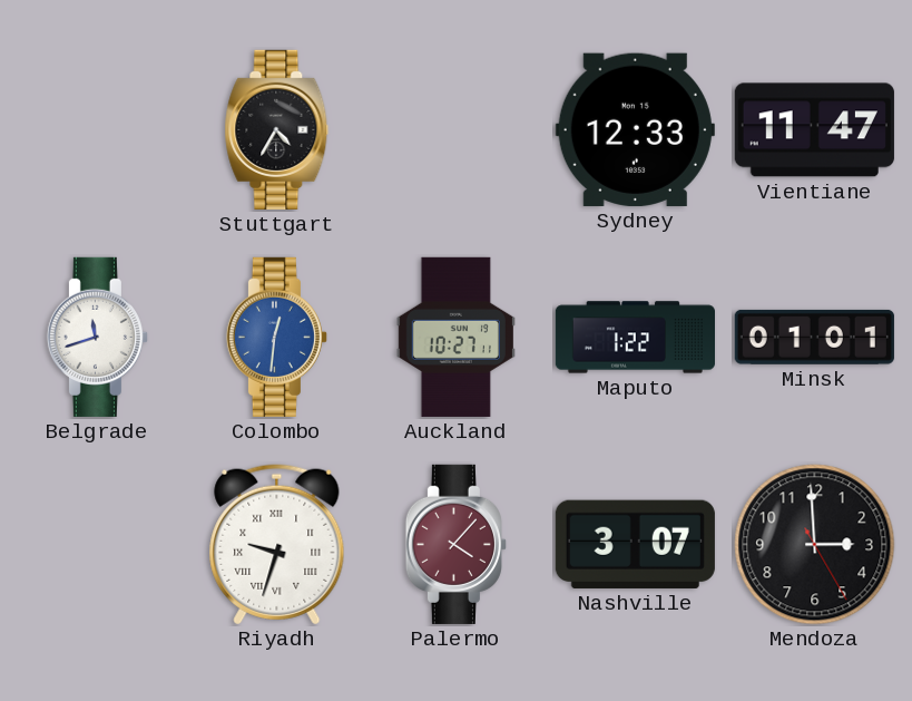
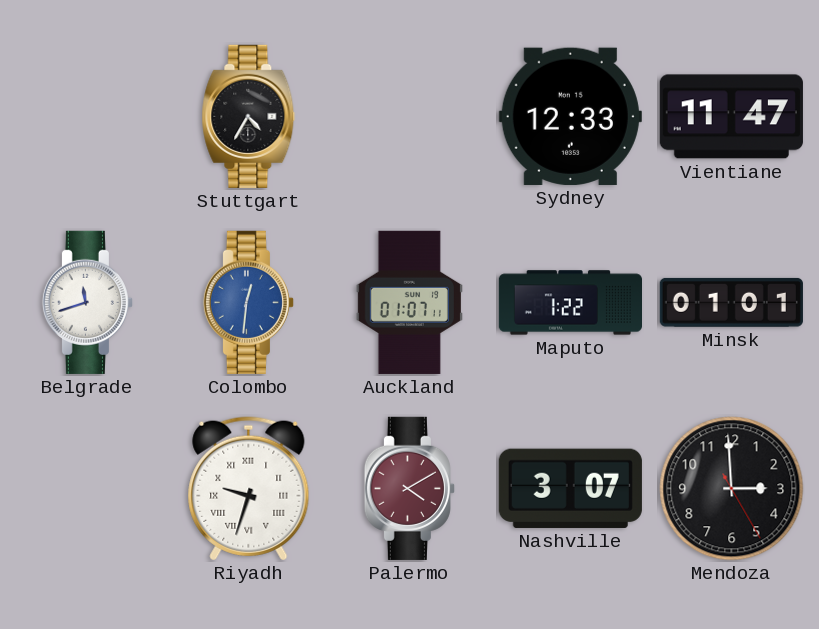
Auckland: 10:27 -> 01:07 (409, 302)
Palermo: 4:07 -> 4:10 (409, 488)
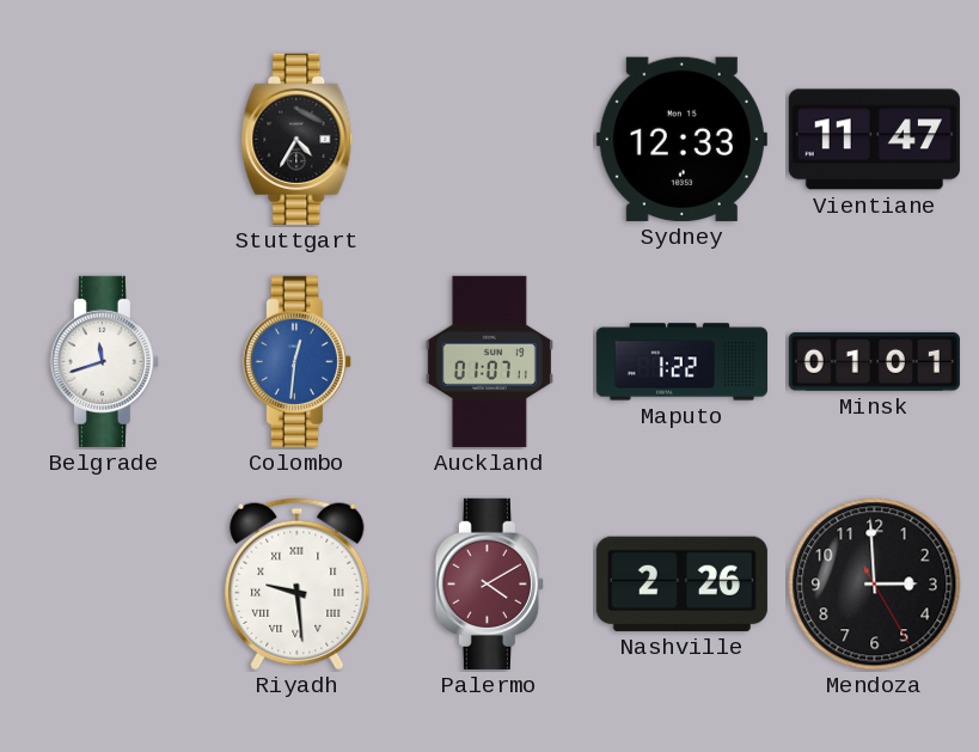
Riyadh: 9:33 -> 9:29 (298, 585)
Nashville: 3:07 -> 2:26 (681, 583)
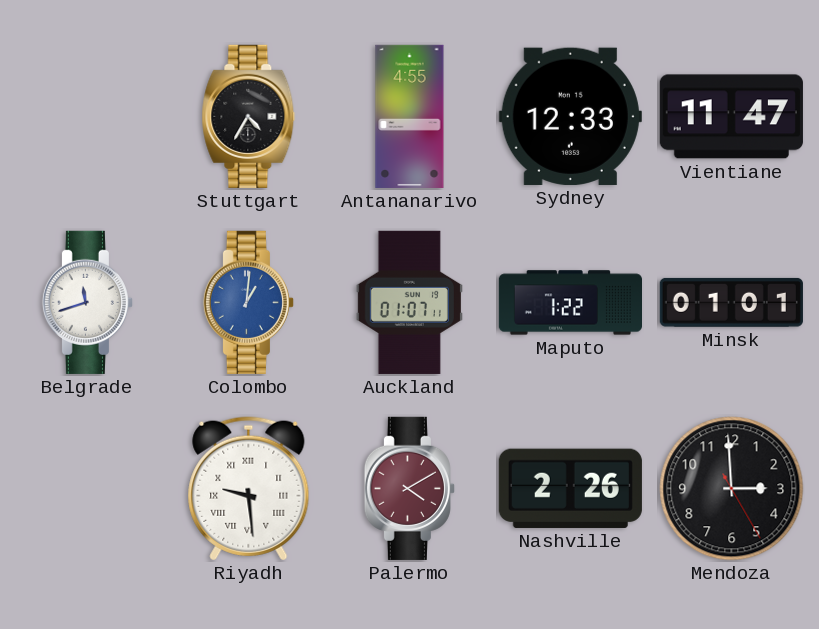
Antananarivo: none -> 4:55 (410, 116)
Colombo: 12:31 -> 1:01 (248, 302)
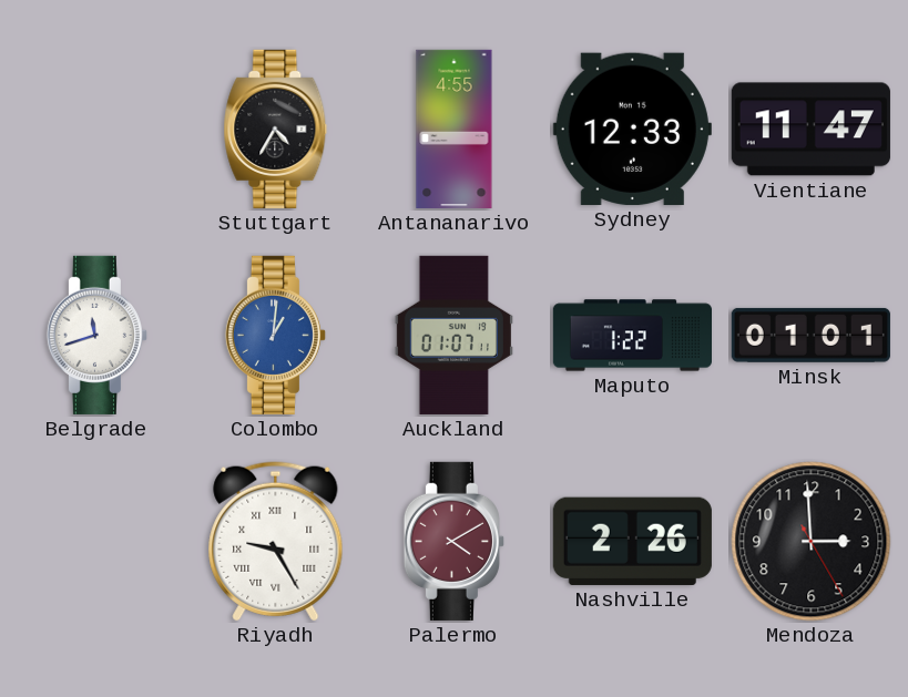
Riyadh: 9:29 -> 9:25 (276, 542)
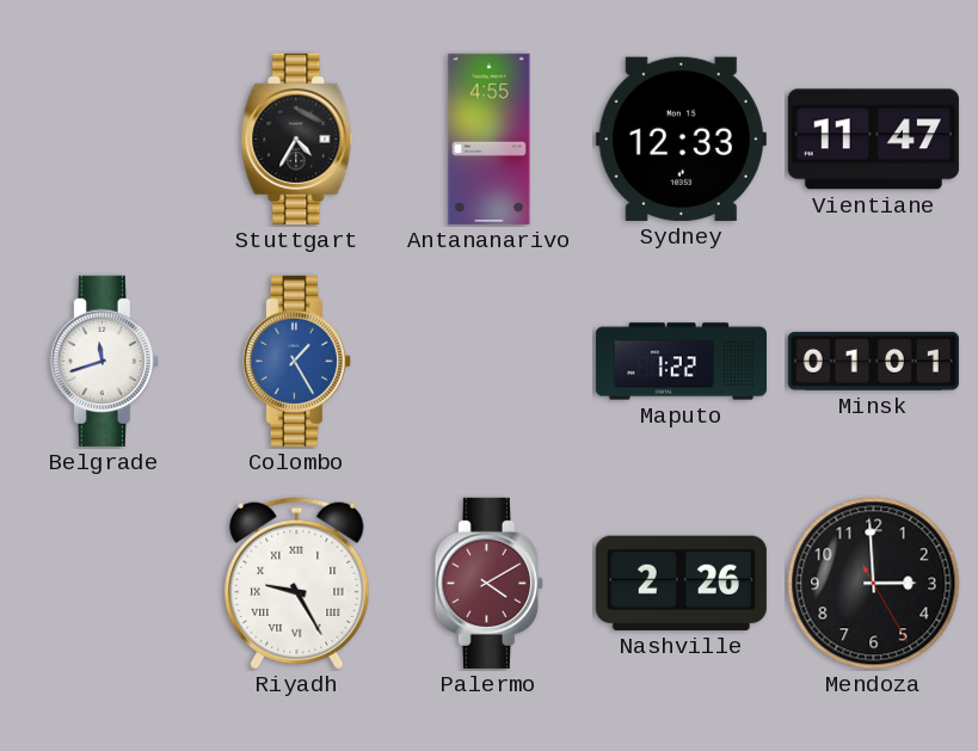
Colombo: 1:01 -> 1:25 (296, 361)
Auckland: 01:07 -> none (453, 335)
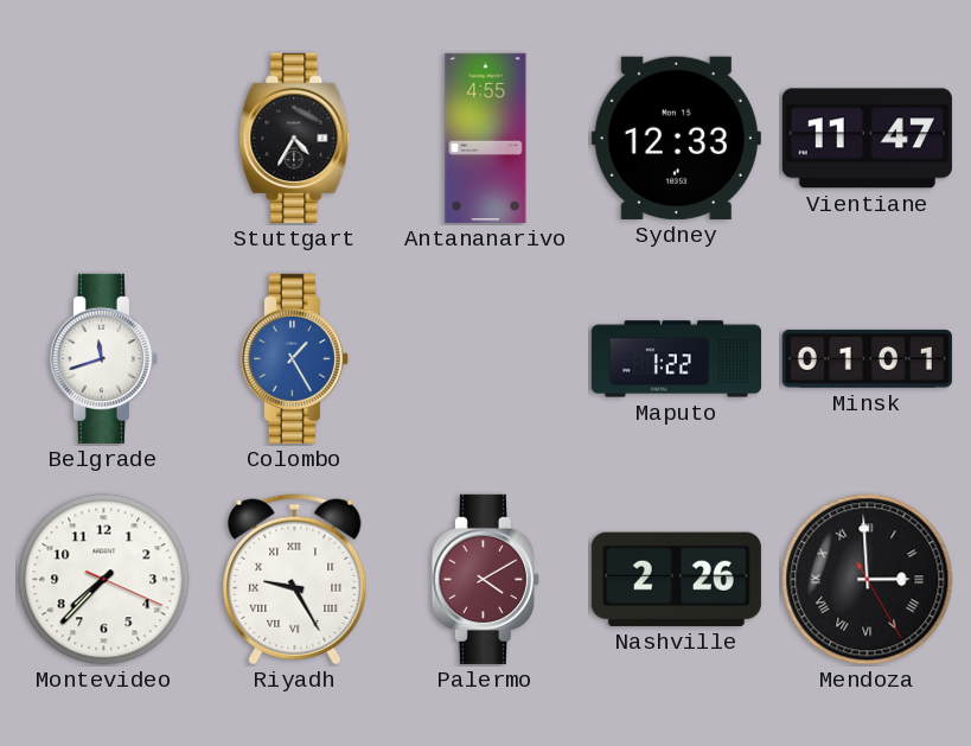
Montevideo: none -> 7:37 (104, 580)
Mendoza numerals: Arabic -> Roman (868, 580)
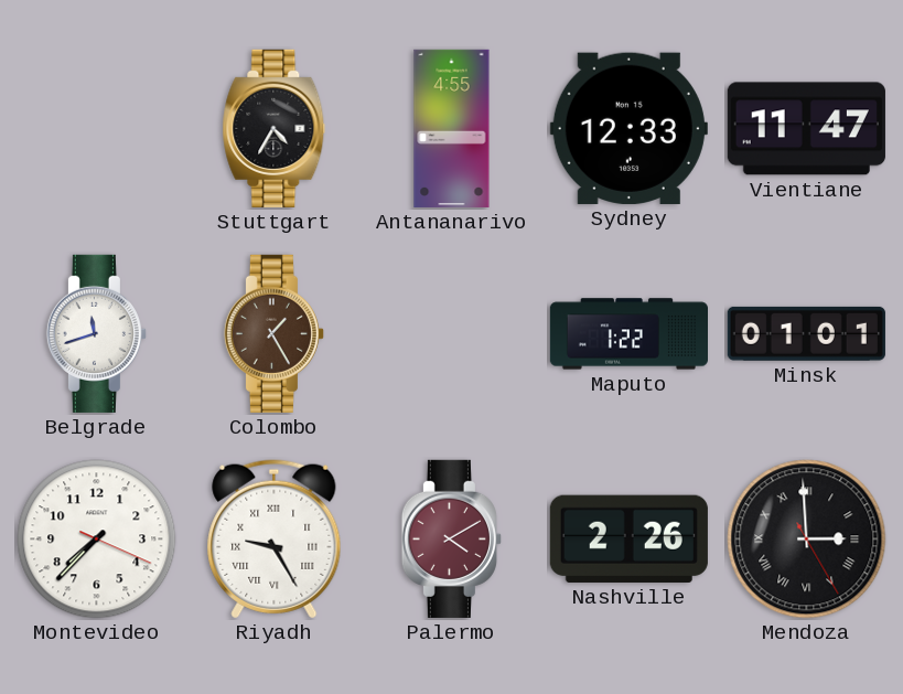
Colombo dial: blue -> brown (273, 333)
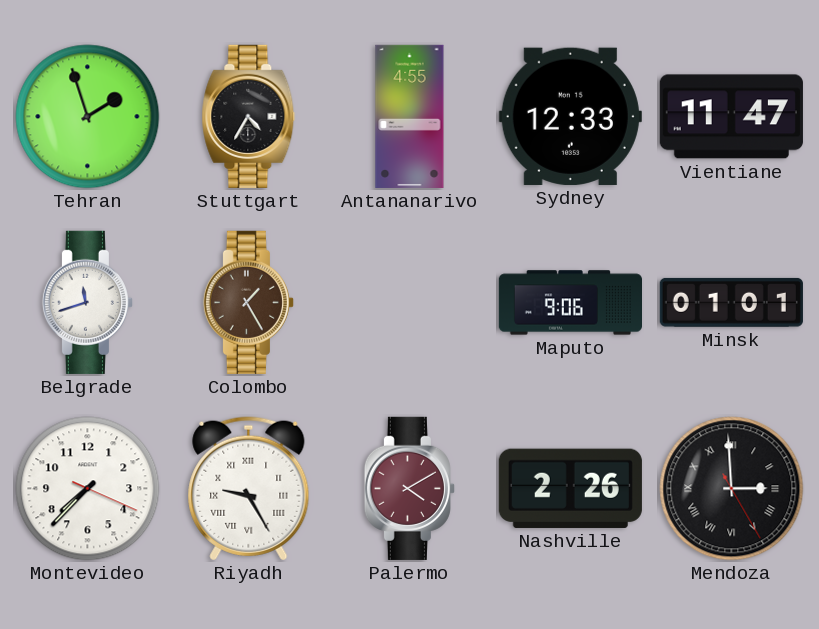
Tehran: none -> 1:57 (88, 117)
Maputo: 1:22 -> 9:06 (570, 303)
